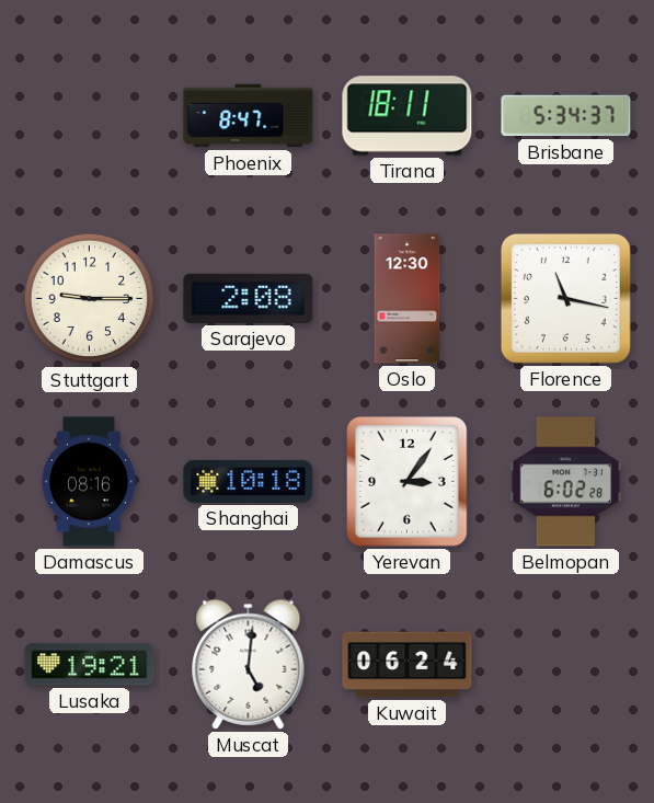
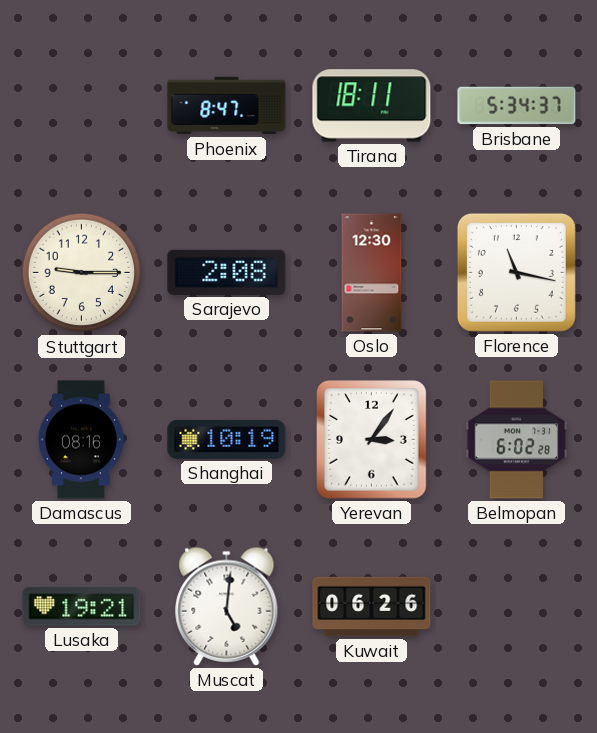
Shanghai: 10:18 -> 10:19 (227, 439)
Kuwait: 06:24 -> 06:26 (372, 607)
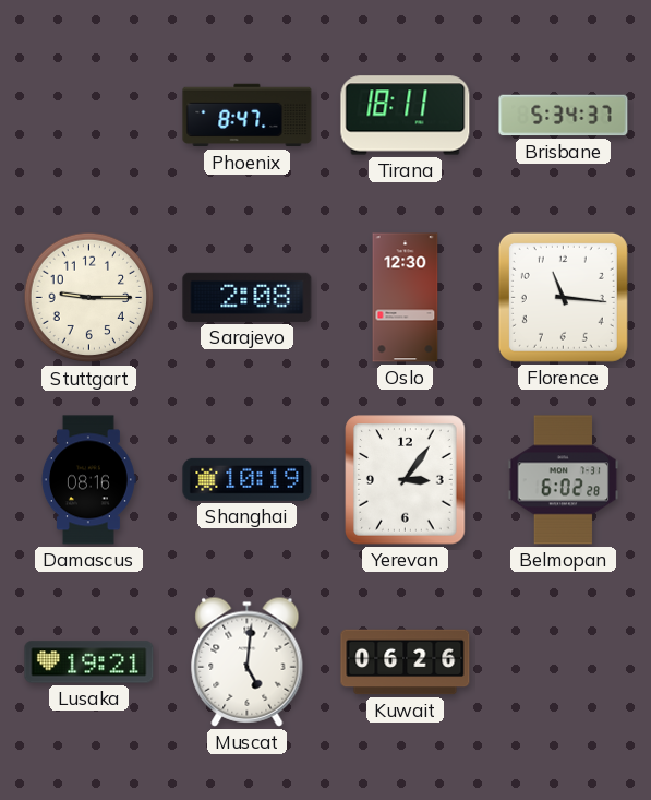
Florence: 11:17 -> 11:16 (563, 297)
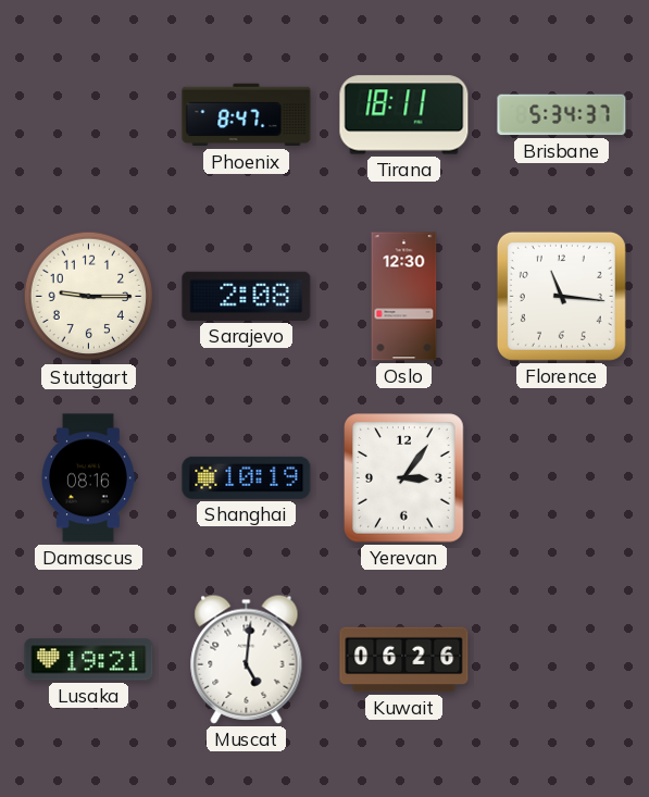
Belmopan: 6:02 -> none (564, 480)
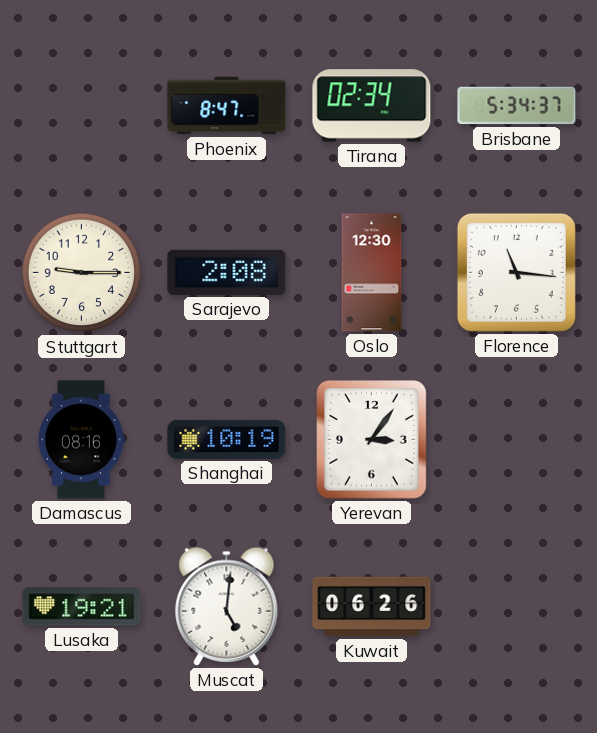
Tirana: 18:11 -> 02:34 (372, 106)
